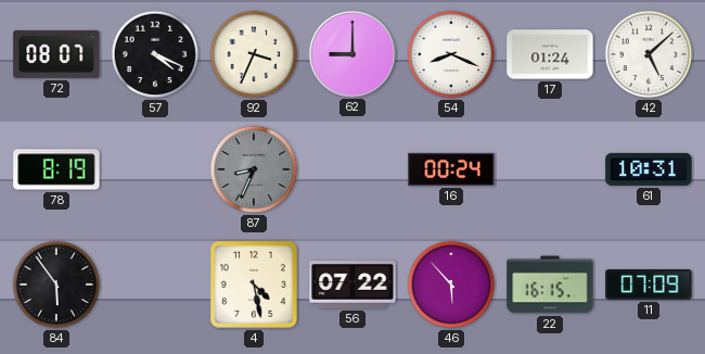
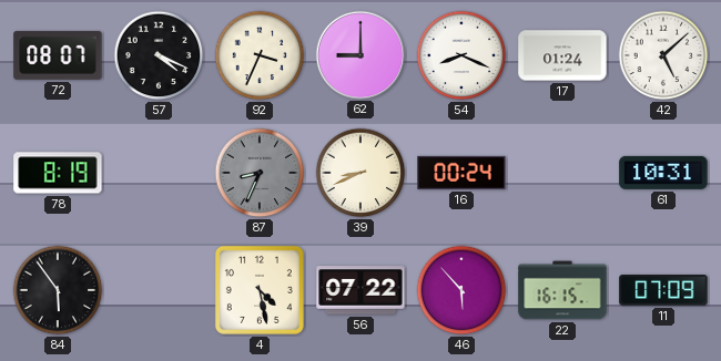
39: none -> 8:41 (360, 173)
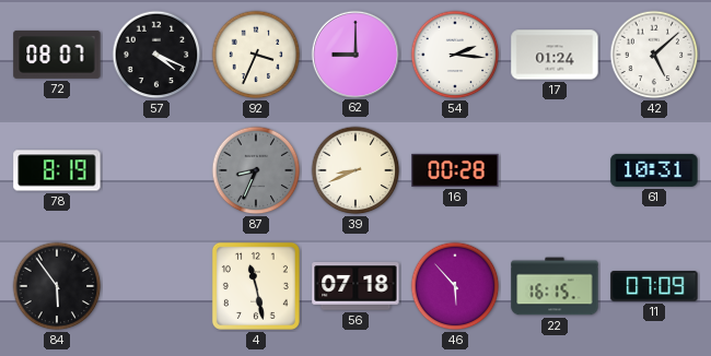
54: 8:19 -> 2:16 (455, 55)
16: 00:24 -> 00:28 (455, 170)
4: 4:28 -> 11:28 (256, 286)
56: 07:22 -> 07:18 (355, 286)
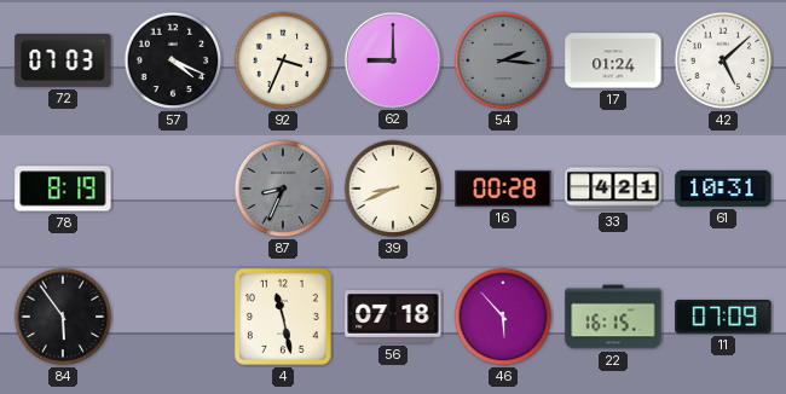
72: 08:07 -> 07:03 (63, 60)
54 dial: white -> grey (503, 60)
33: none -> 4:21 (613, 189)
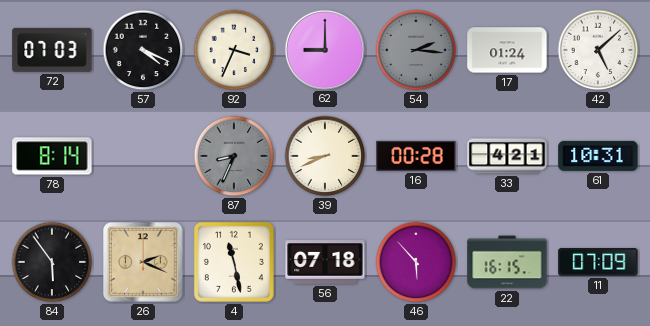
78: 8:19 -> 8:14 (52, 156)
26: none -> 2:19 (143, 262)
